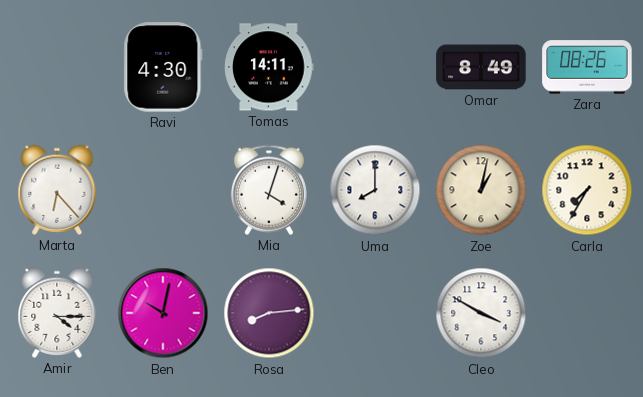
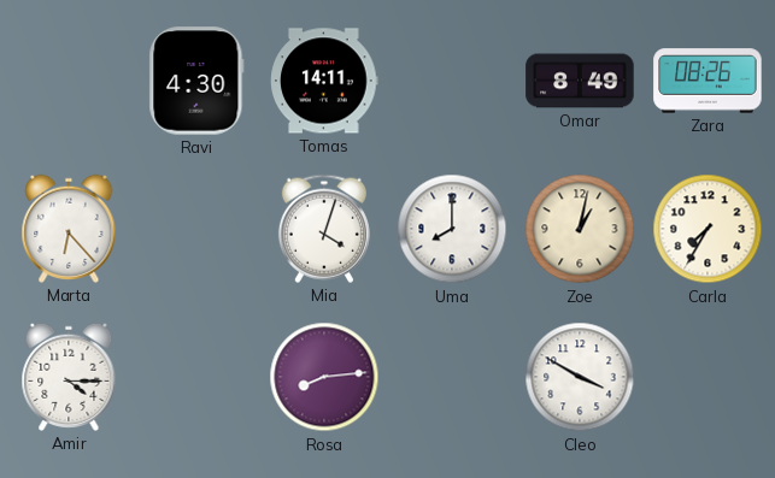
Ben: 10:02 -> none (163, 313)
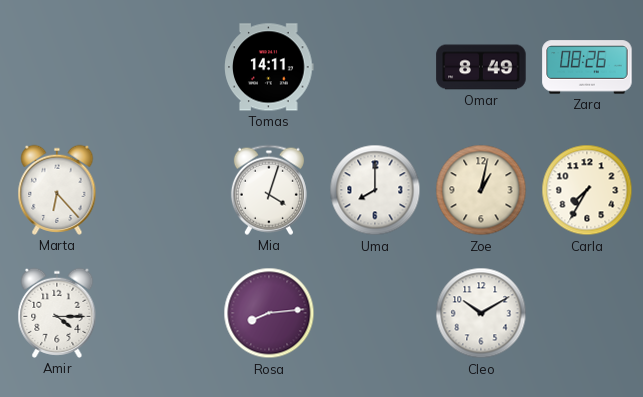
Ravi: 4:30 -> none (196, 81)
Cleo: 3:50 -> 10:10 (481, 313)
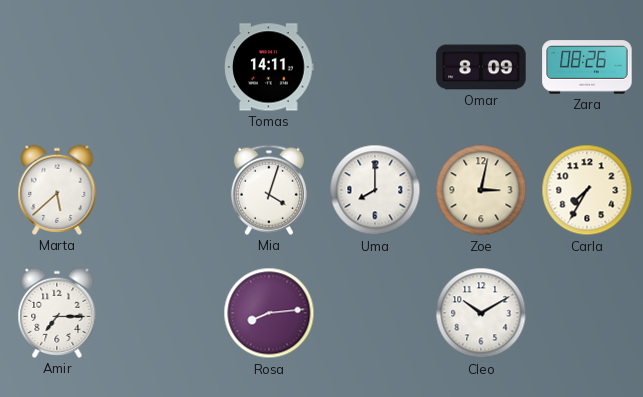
Omar: 8:49 -> 8:09 (481, 67)
Marta: 6:23 -> 5:38 (57, 190)
Zoe: 1:02 -> 3:02 (481, 190)
Amir: 4:15 -> 7:15 (57, 313)
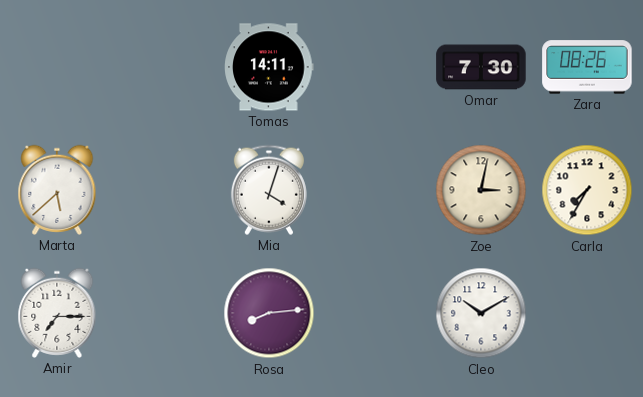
Omar: 8:09 -> 7:30 (481, 67)
Uma: 8:00 -> none (375, 190)
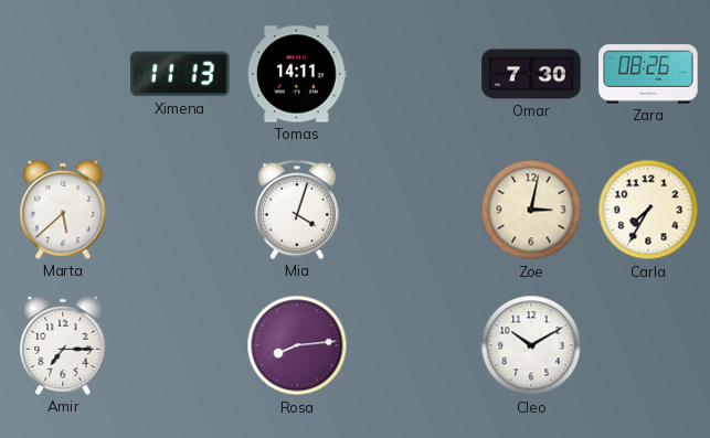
Ximena: none -> 11:13 (180, 74)
